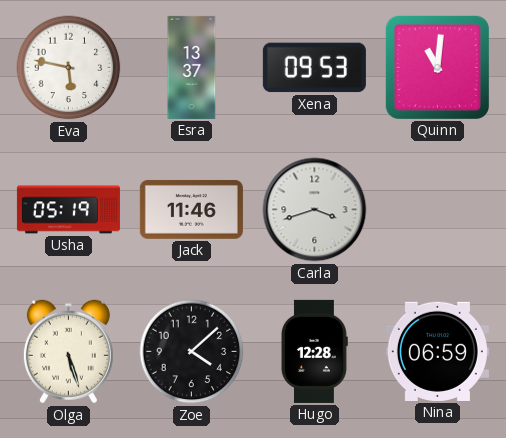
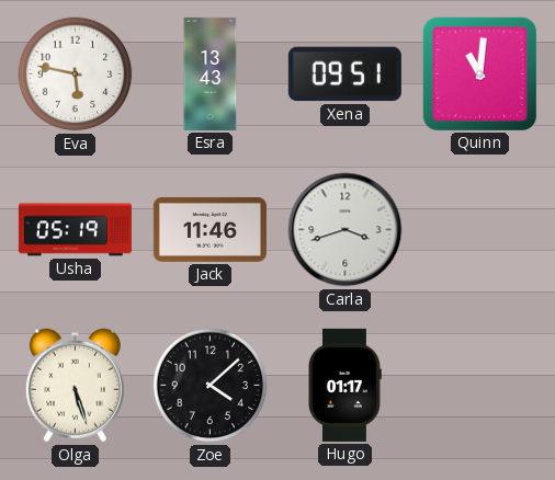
Esra: 13:37 -> 13:43 (211, 73)
Xena: 09:53 -> 09:51 (344, 75)
Hugo: 12:28 -> 01:17 (346, 385)
Nina: 06:59 -> none (437, 351)
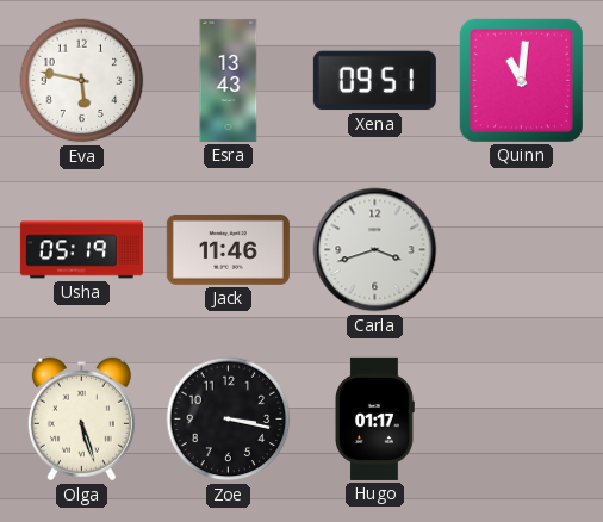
Zoe: 4:08 -> 3:17 (229, 420)
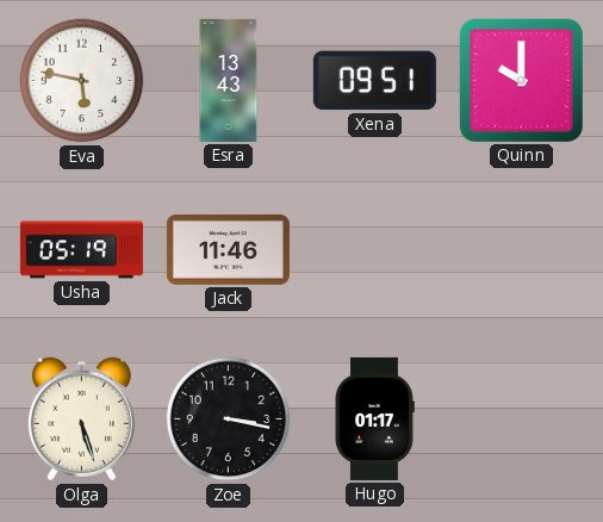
Quinn: 11:01 -> 10:00 (521, 80)
Carla: 3:42 -> none (375, 250)
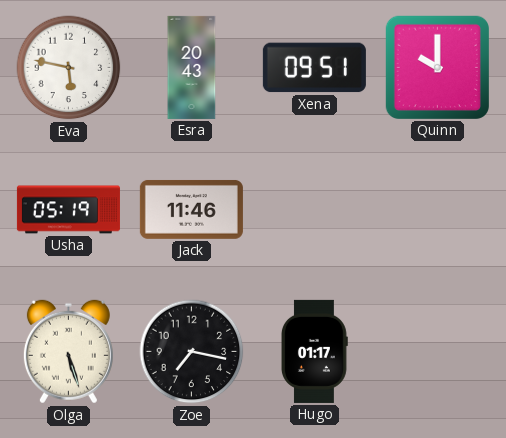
Esra: 13:43 -> 20:43 (192, 67)
Zoe: 3:17 -> 7:17 (192, 352)
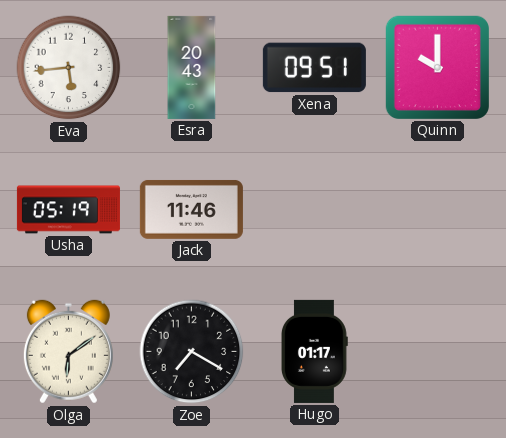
Eva: 5:47 -> 5:44 (69, 68)
Olga: 5:27 -> 6:09 (68, 352)
Zoe: 7:17 -> 7:20 (192, 352)
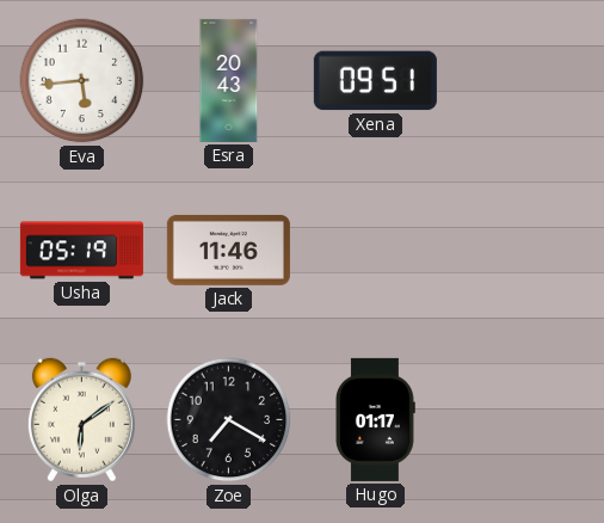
Quinn: 10:00 -> none (437, 67)
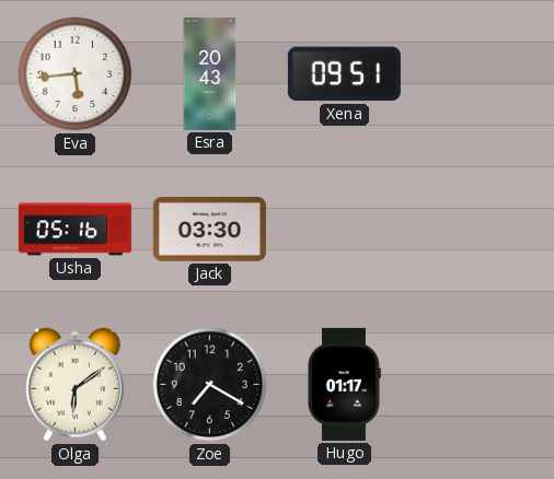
Usha: 05:19 -> 05:16 (74, 230)
Jack: 11:46 -> 03:30 (209, 229)
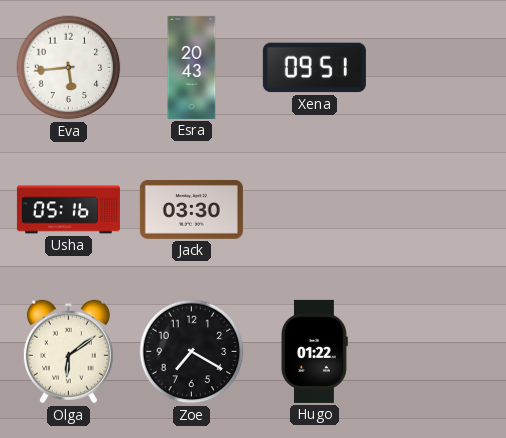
Hugo: 01:17 -> 01:22 (315, 351)
